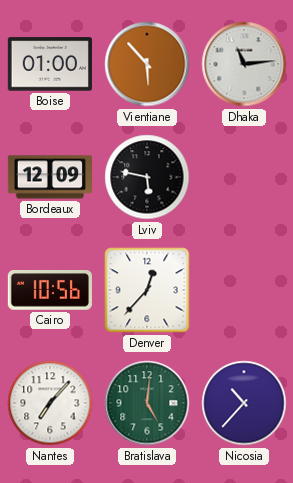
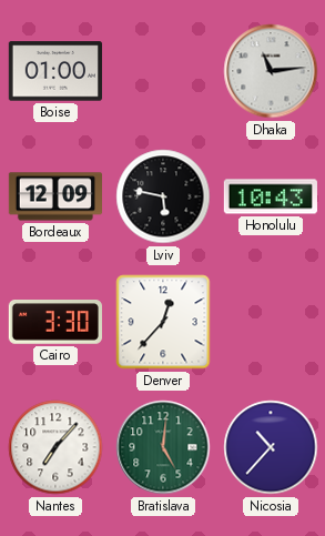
Vientiane: 5:53 -> none (147, 64)
Honolulu: none -> 10:43 (271, 196)
Cairo: 10:56 -> 3:30 (55, 322)
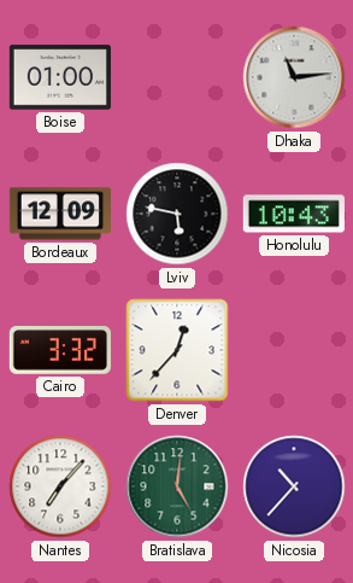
Cairo: 3:30 -> 3:32 (60, 350)
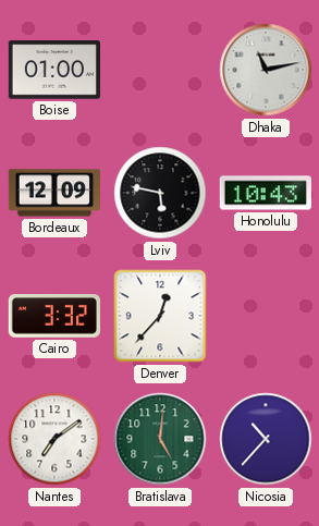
Dhaka: 11:14 -> 11:13 (266, 70)
Nantes: 7:07 -> 7:09 (54, 439)
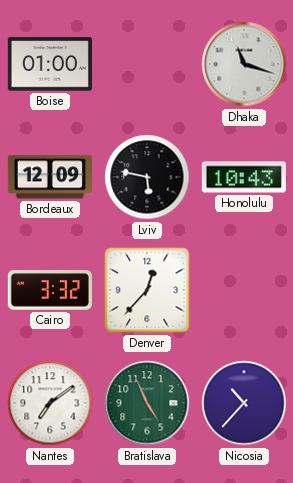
Dhaka: 11:13 -> 11:18 (244, 64)
Bratislava: 5:01 -> 4:56 (147, 403)
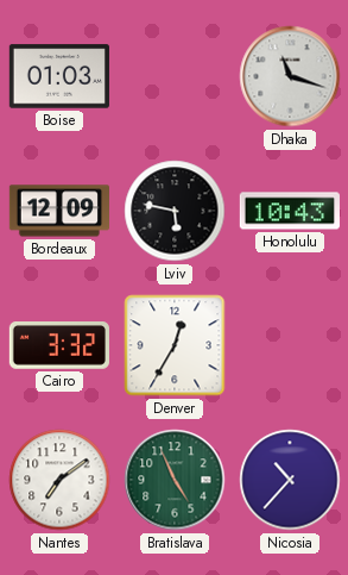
Boise: 01:00 -> 01:03 (59, 76)
Denver: 12:37 -> 12:35 (175, 345)
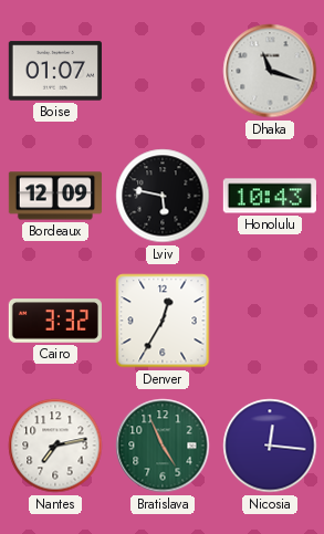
Boise: 01:03 -> 01:07 (55, 71)
Nantes: 7:09 -> 7:13 (55, 446)
Nicosia: 10:37 -> 12:16 (270, 446)
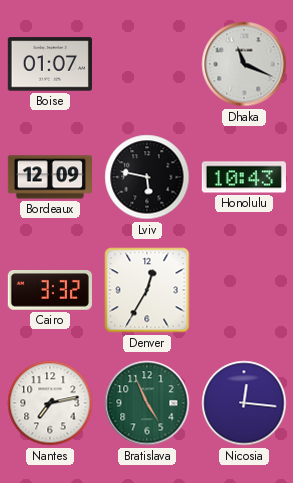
Dhaka: 11:18 -> 11:19 (244, 64)
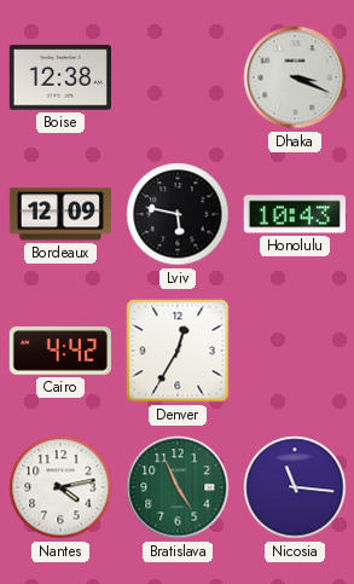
Boise: 01:07 -> 12:38 (60, 77)
Dhaka: 11:19 -> 3:19 (295, 77)
Cairo: 3:32 -> 4:42 (60, 351)
Nantes: 7:13 -> 4:13 (60, 487)
Nicosia: 12:16 -> 11:16 (295, 487)
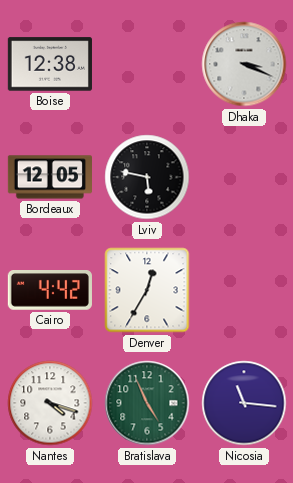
Bordeaux: 12:09 -> 12:05 (49, 177)
Honolulu: 10:43 -> none (295, 214)
Nantes: 4:13 -> 4:18 (50, 403)
